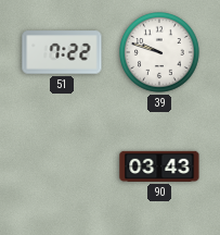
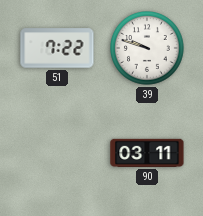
90: 03:43 -> 03:11 (147, 153)
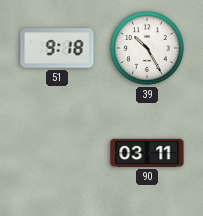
51: 7:22 -> 9:18 (57, 48)
39: 9:48 -> 10:25 (148, 49)
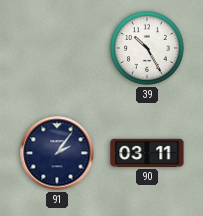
51: 9:18 -> none (57, 48)
91: none -> 2:06 (57, 153)
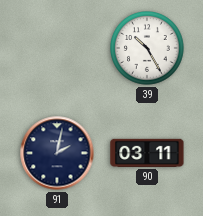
91: 2:06 -> 2:02 (57, 153)
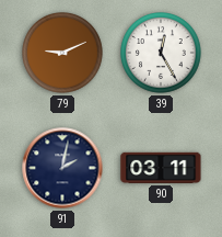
79: none -> 9:11 (63, 54)
39: 10:25 -> 12:25 (162, 54)
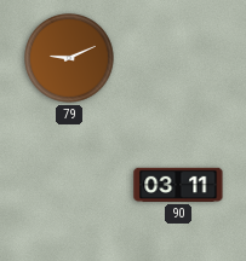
39: 12:25 -> none (162, 54)
91: 2:02 -> none (62, 168)
